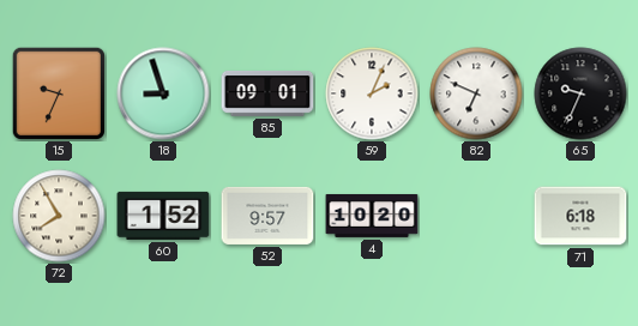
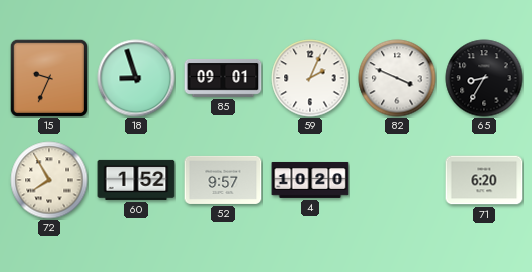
82: 6:49 -> 3:49 (397, 78)
65: 9:34 -> 8:35 (484, 78)
71: 6:18 -> 6:20 (484, 180)
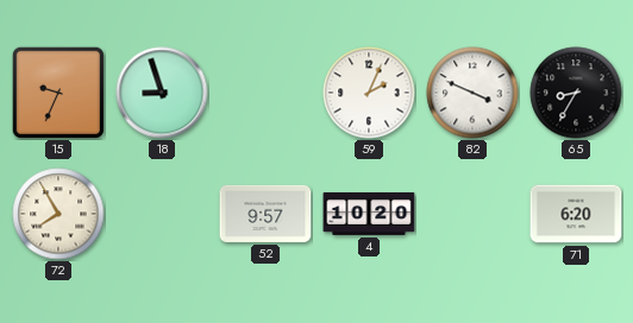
85: 09:01 -> none (223, 79)
60: 1:52 -> none (136, 180)
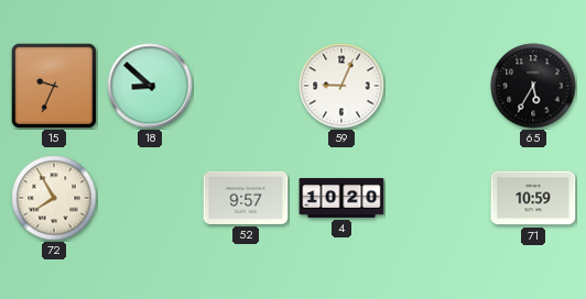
18: 8:57 -> 8:52 (150, 86)
59: 2:04 -> 9:04 (341, 86)
82: 3:49 -> none (472, 93)
65: 8:35 -> 5:35 (533, 86)
71: 6:20 -> 10:59 (533, 198)
